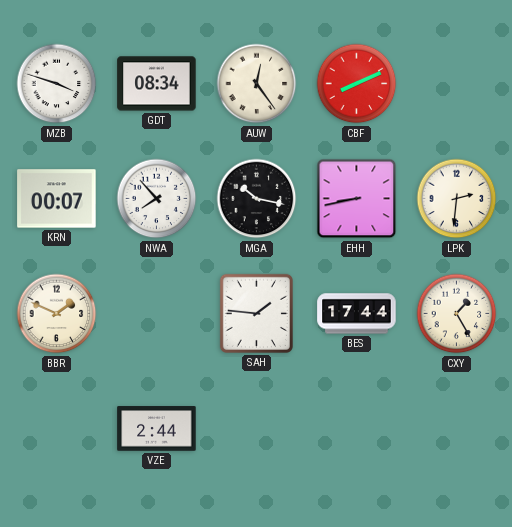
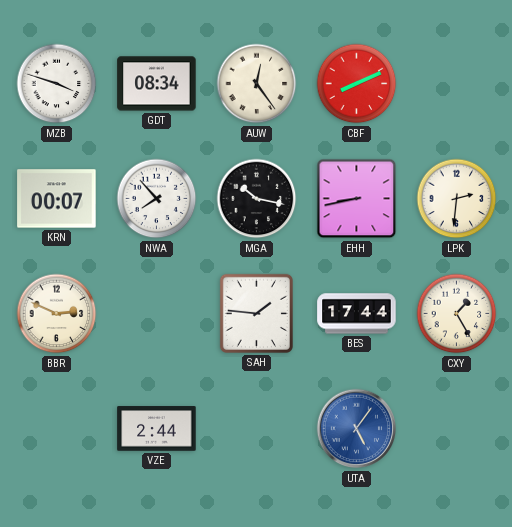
BBR: 1:49 -> 2:49 (57, 314)
UTA: none -> 5:06 (357, 429)
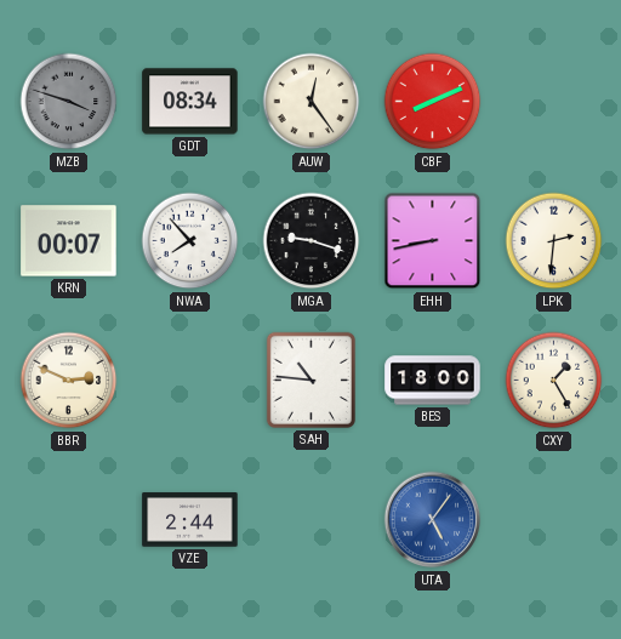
MZB dial: white -> grey (69, 102)
MGA: 10:17 -> 9:18 (312, 241)
SAH: 1:46 -> 10:46 (310, 380)
BES: 17:44 -> 18:00 (433, 381)
